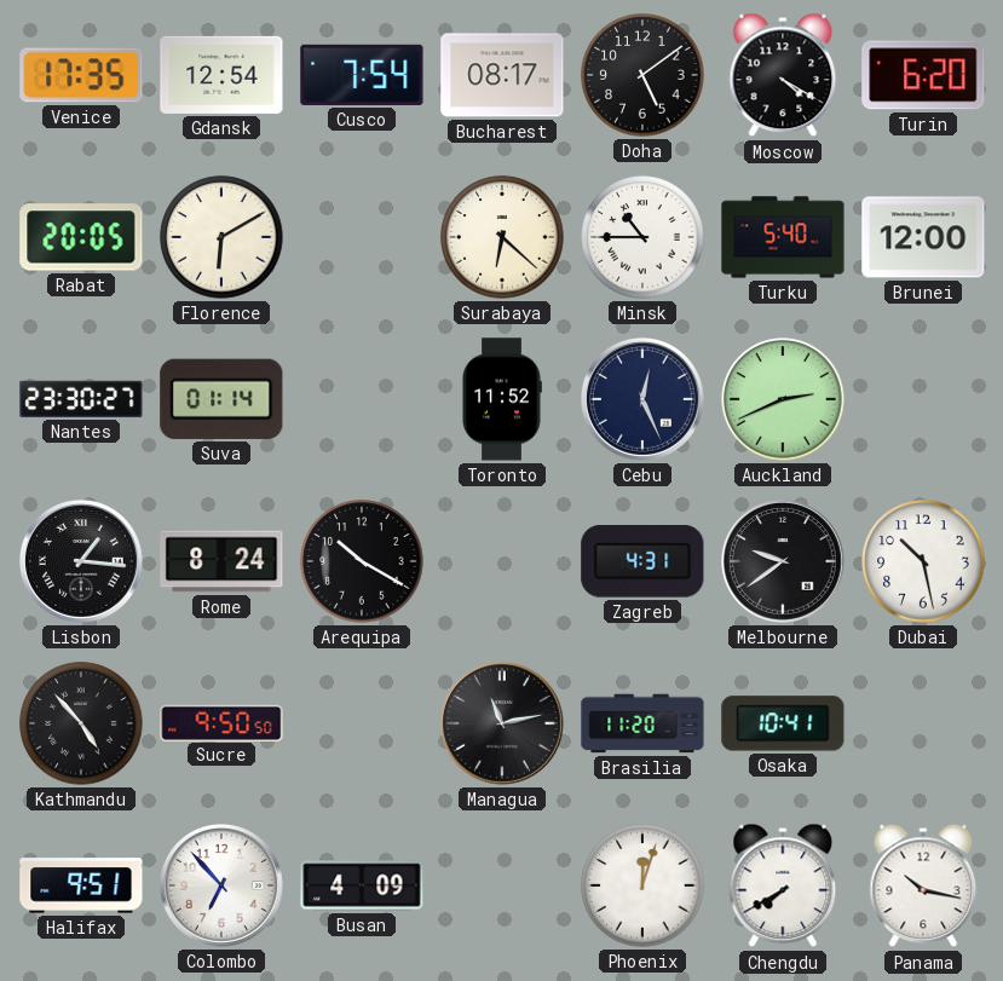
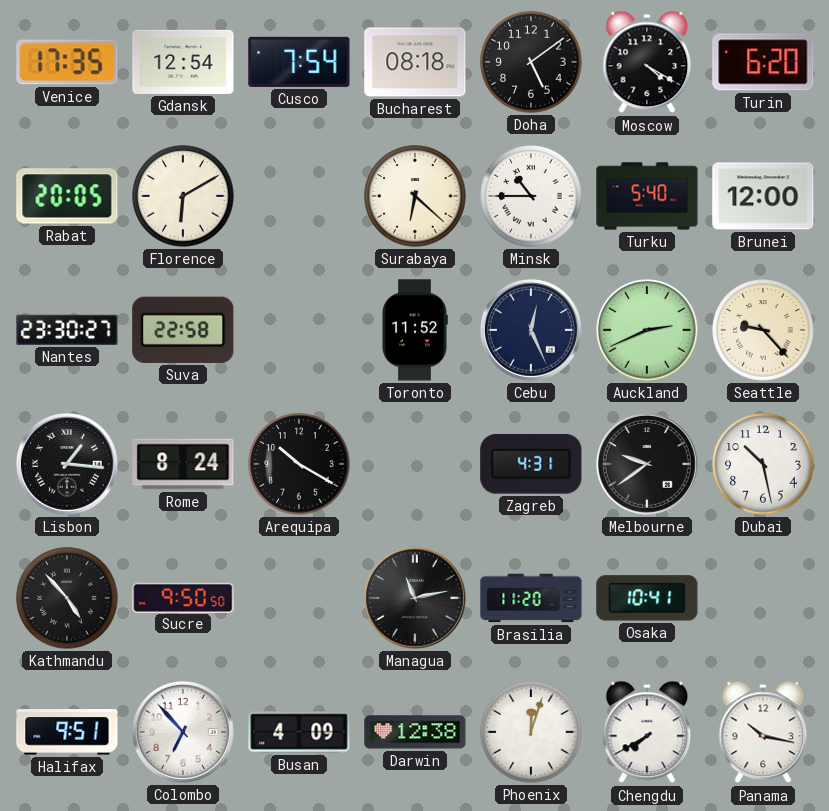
Bucharest: 08:17 -> 08:18 (415, 62)
Suva: 01:14 -> 22:58 (183, 330)
Seattle: none -> 9:23 (763, 330)
Darwin: none -> 12:38 (415, 732)
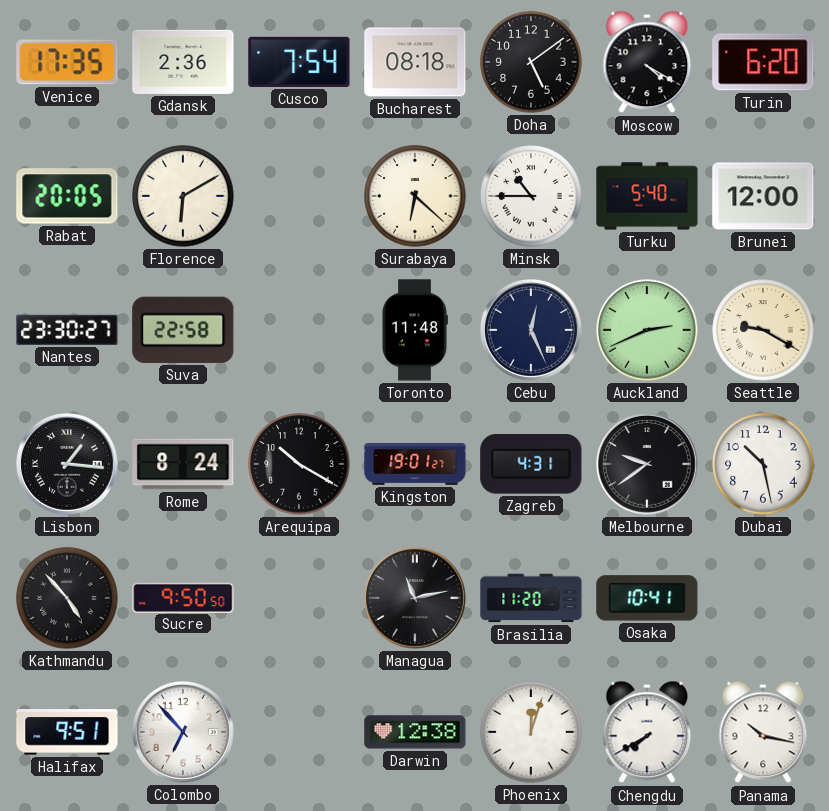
Gdansk: 12:54 -> 2:36 (183, 62)
Toronto: 11:52 -> 11:48 (415, 330)
Seattle: 9:23 -> 9:20 (763, 330)
Kingston: none -> 19:01 (415, 465)
Busan: 4:09 -> none (299, 732)
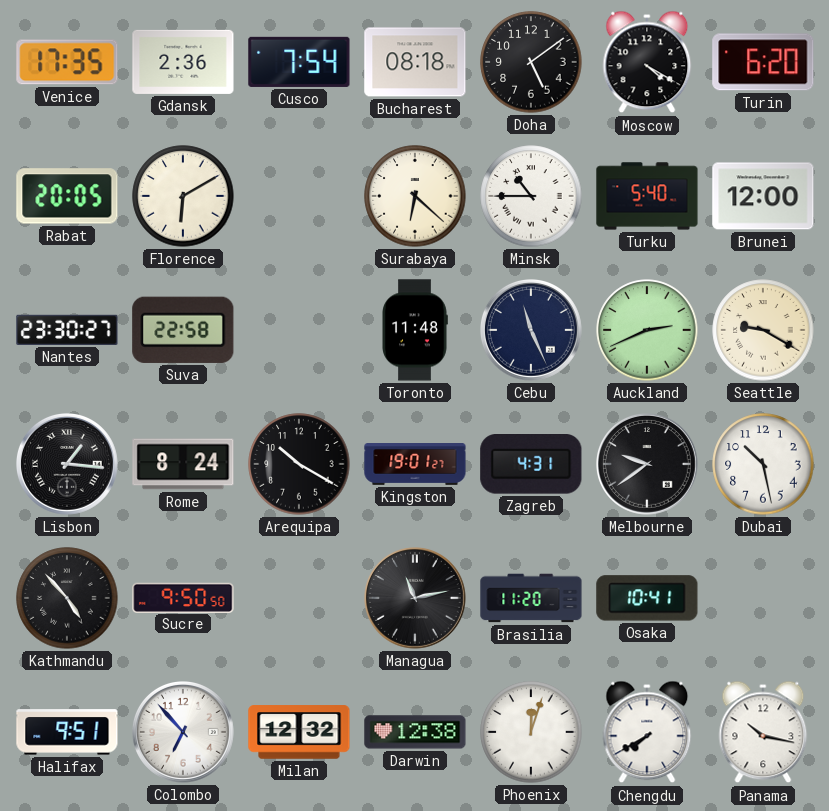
Cebu: 12:26 -> 11:26 (532, 331)
Milan: none -> 12:32 (299, 732)
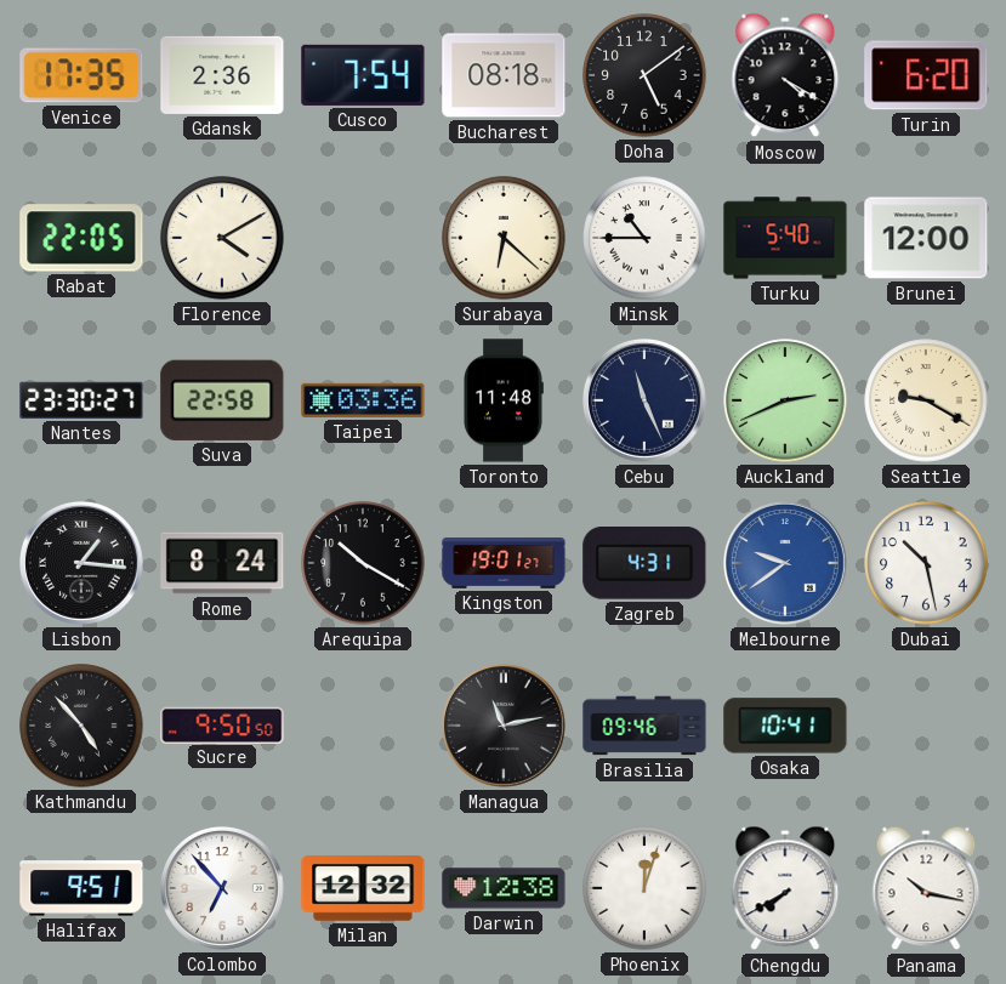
Rabat: 20:05 -> 22:05 (81, 238)
Florence: 6:10 -> 4:10 (222, 238)
Taipei: none -> 03:36 (363, 400)
Melbourne dial: black -> blue (786, 564)
Brasilia: 11:20 -> 09:46 (644, 726)
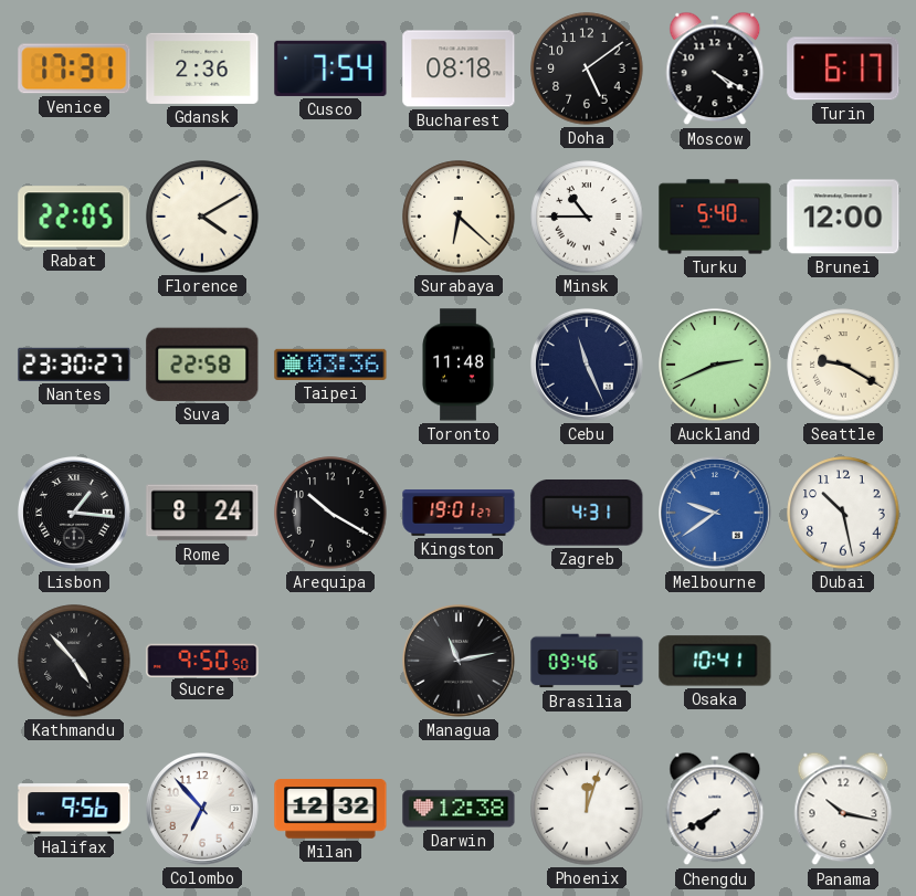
Venice: 17:35 -> 17:31 (74, 68)
Turin: 6:20 -> 6:17 (843, 68)
Halifax: 9:51 -> 9:56 (74, 809)
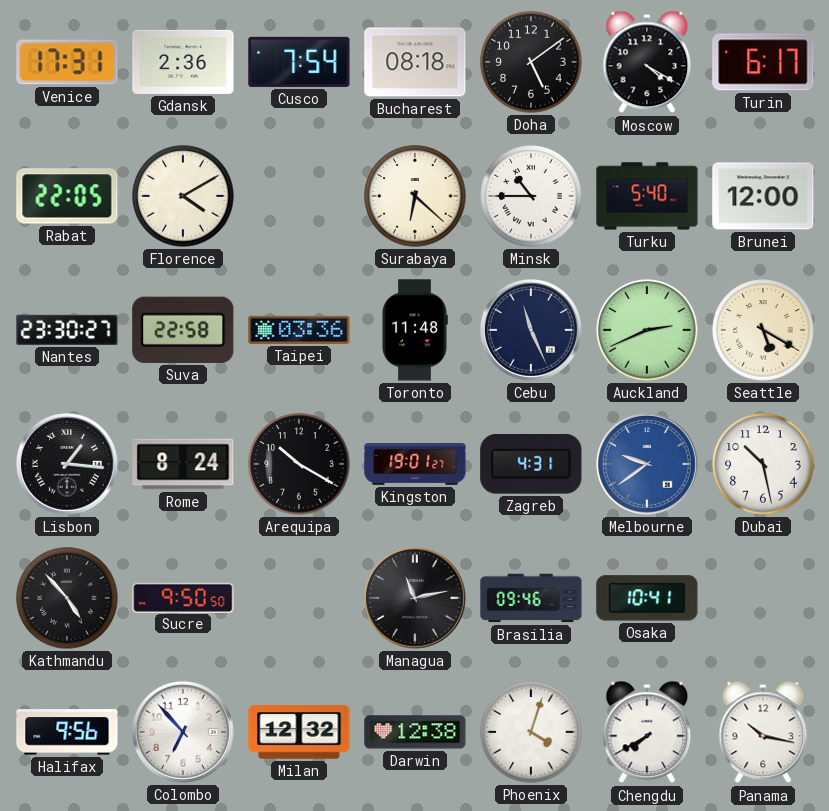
Seattle: 9:20 -> 5:20 (763, 330)
Phoenix: 12:03 -> 4:03 (531, 732)
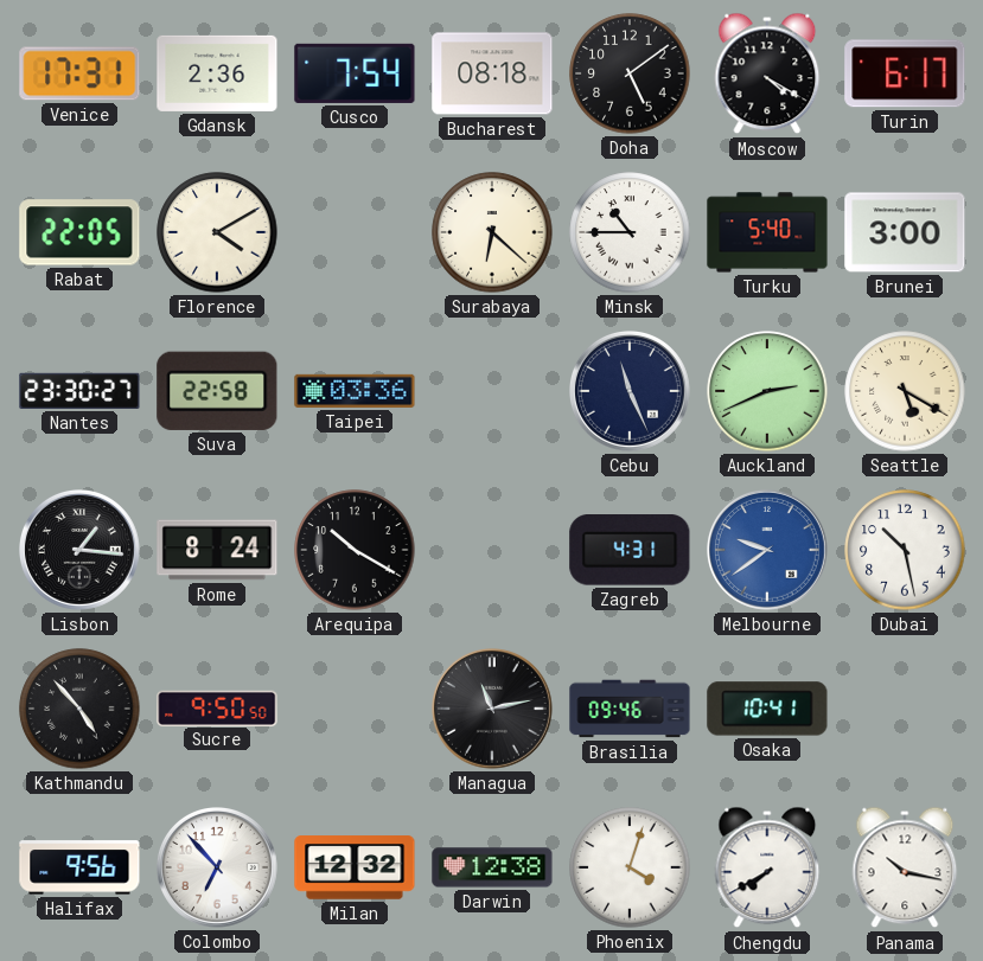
Brunei: 12:00 -> 3:00 (905, 232)
Toronto: 11:48 -> none (415, 330)
Kingston: 19:01 -> none (415, 465)
